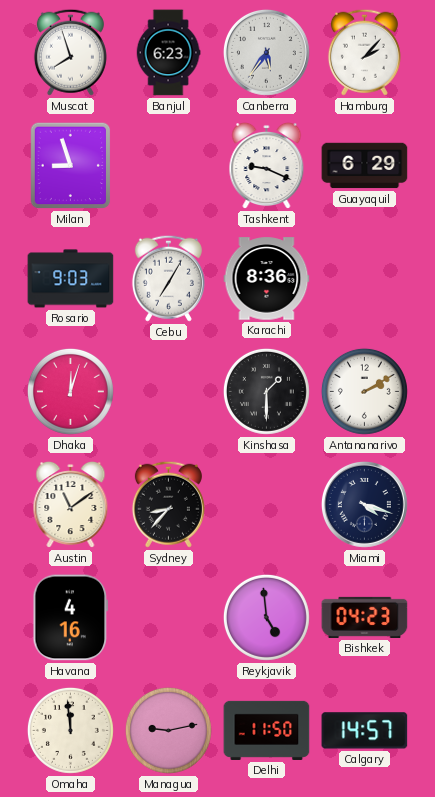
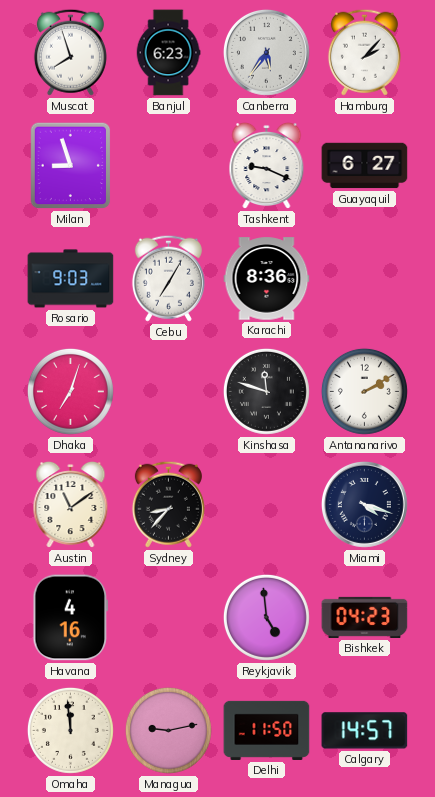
Guayaquil: 6:29 -> 6:27 (365, 166)
Dhaka: 12:03 -> 7:03 (70, 391)
Kinshasa: 1:30 -> 11:48 (266, 391)
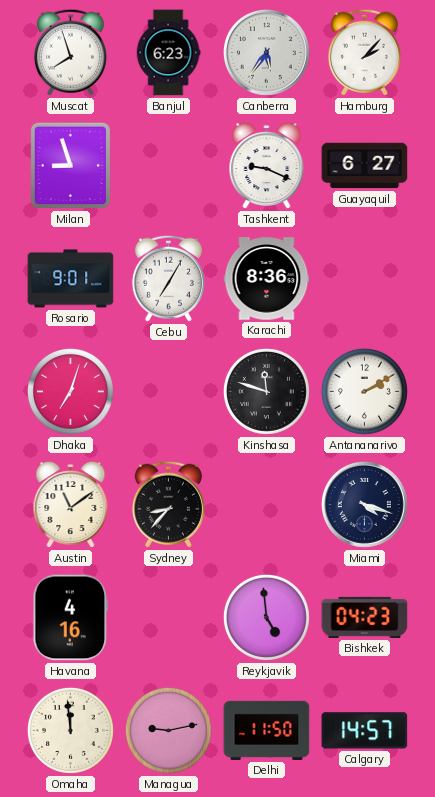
Rosario: 9:03 -> 9:01 (71, 279)
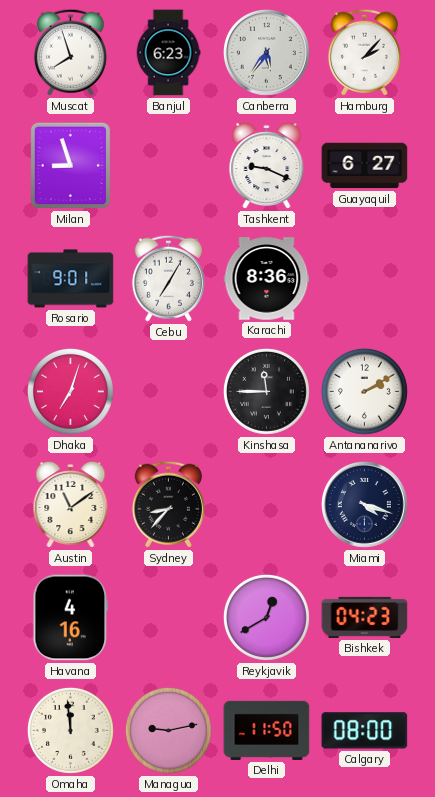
Kinshasa: 11:48 -> 11:45 (266, 391)
Reykjavik: 4:59 -> 12:40 (266, 617)
Calgary: 14:57 -> 08:00 (365, 731)
